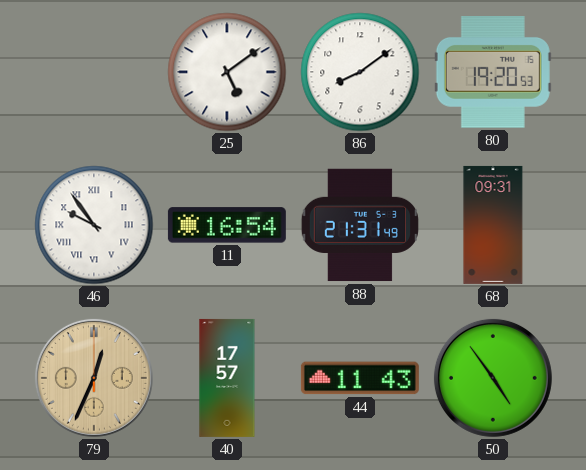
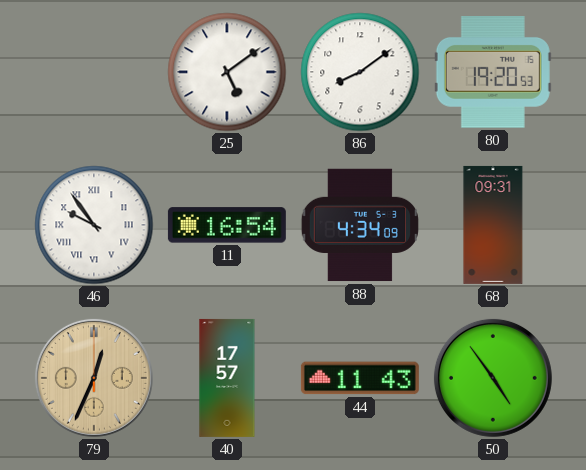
88: 21:31 -> 4:34 (360, 225)
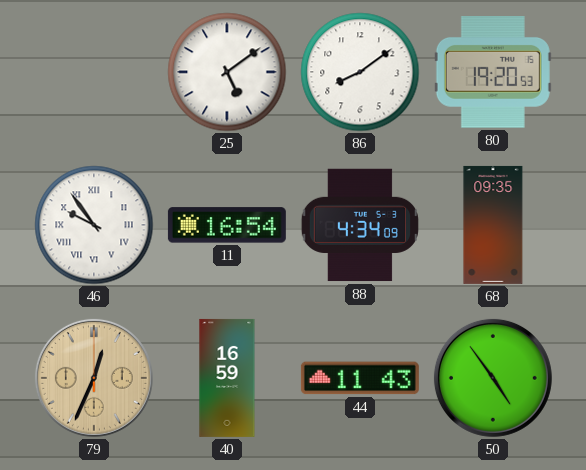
68: 09:31 -> 09:35 (493, 225)
40: 17:57 -> 16:59 (227, 378)
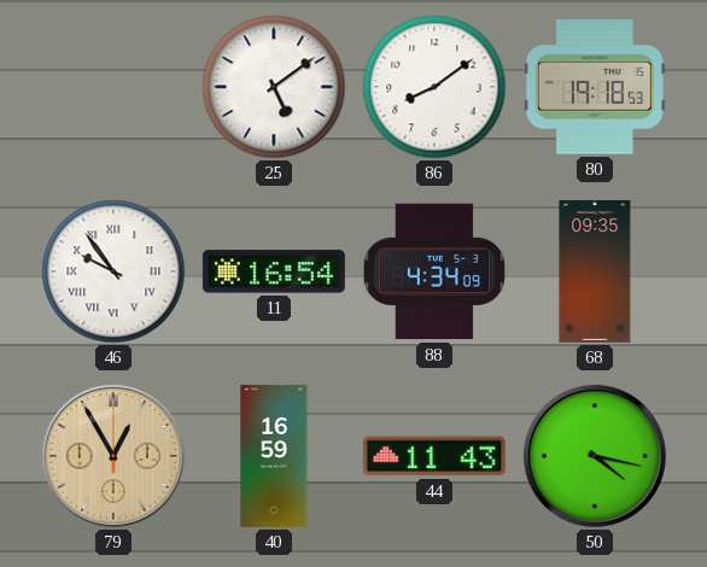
80: 19:20 -> 19:18 (595, 88)
79: 12:34 -> 12:55 (113, 456)
50: 4:54 -> 4:17 (595, 456)
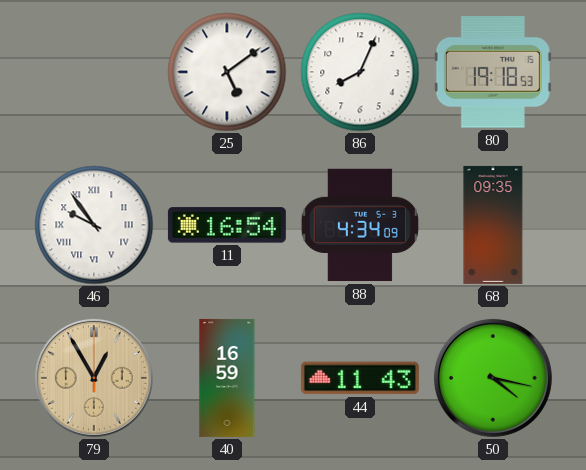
86: 8:09 -> 8:04 (360, 72)
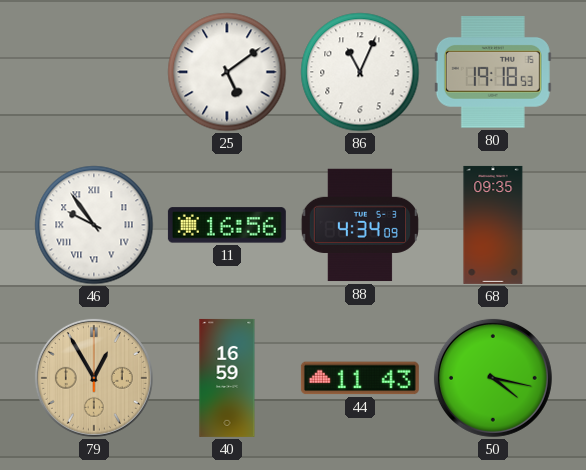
86: 8:04 -> 11:04 (360, 72)
11: 16:54 -> 16:56 (227, 225)
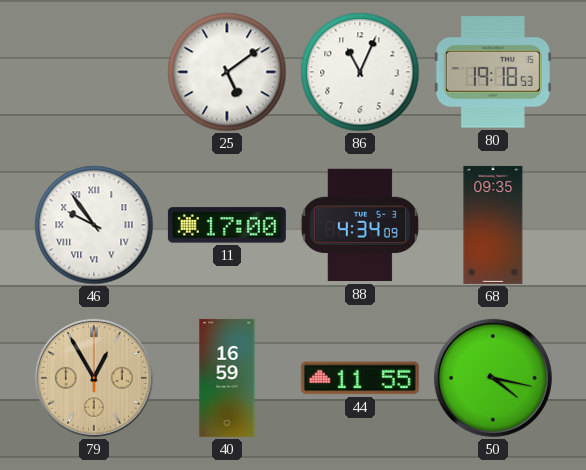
11: 16:56 -> 17:00 (227, 225)
44: 11:43 -> 11:55 (360, 378)
